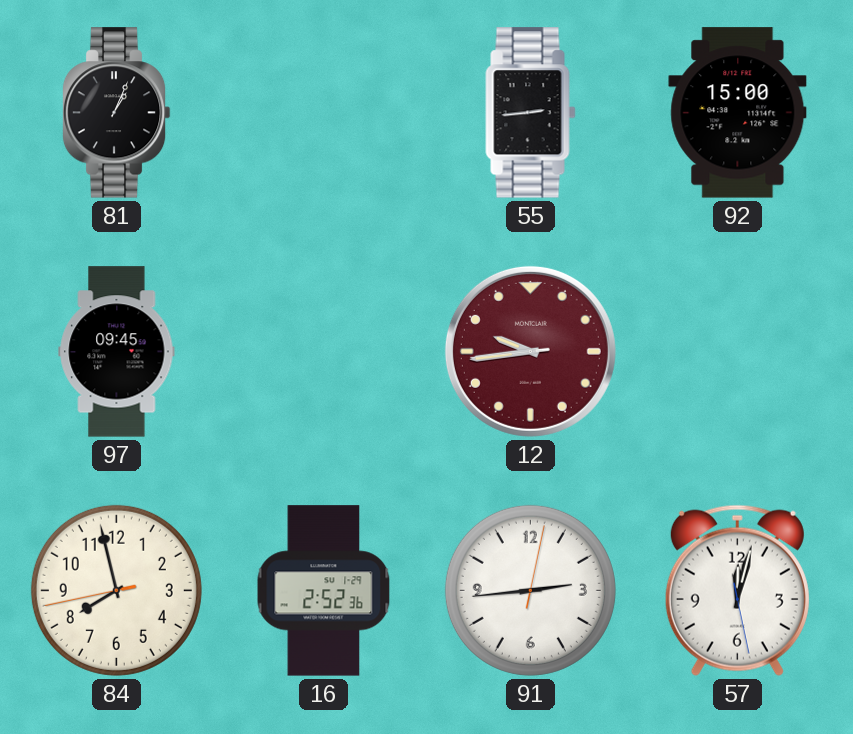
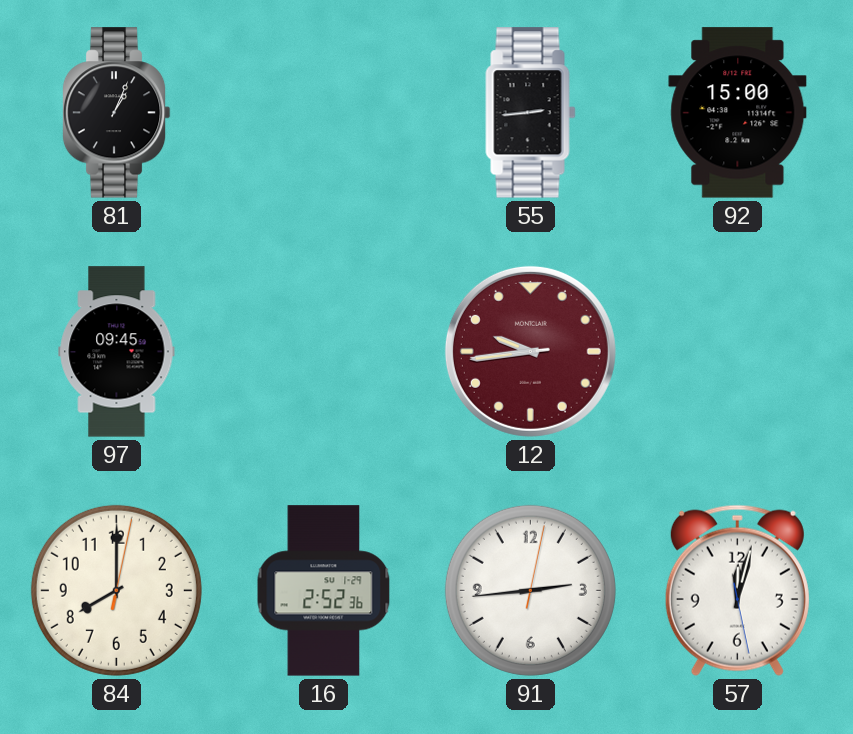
84: 7:57 -> 8:00 (116, 590)
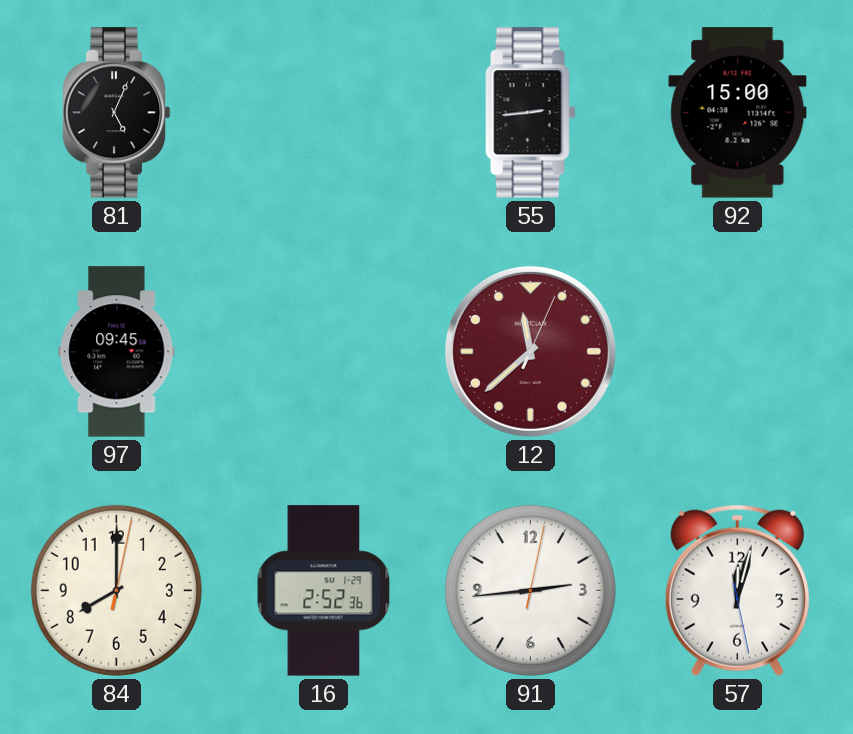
81: 1:04 -> 5:04 (116, 113)
12: 9:43 -> 11:38 (530, 351)
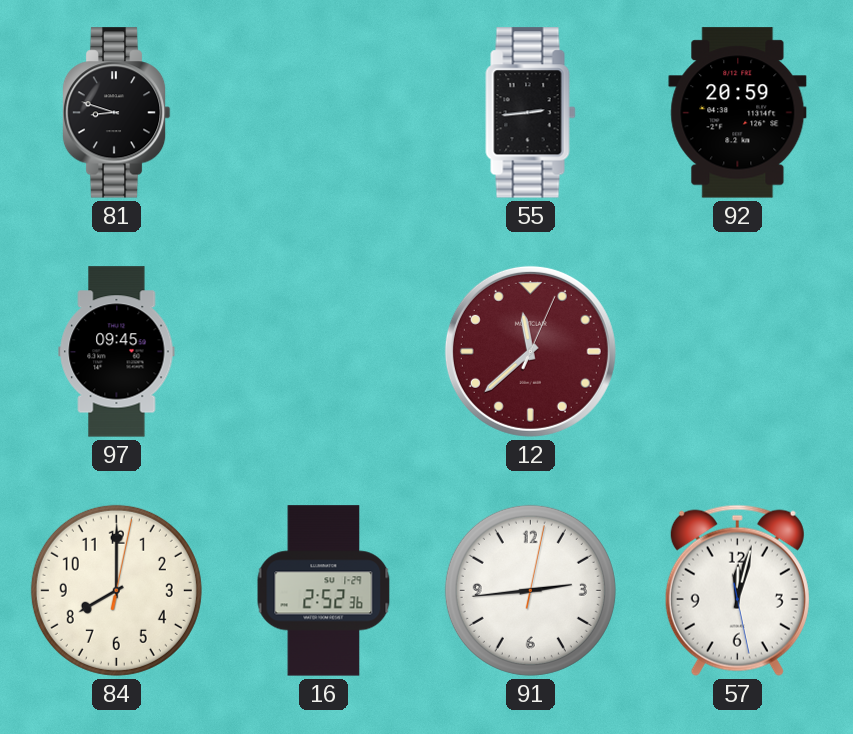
81: 5:04 -> 8:48 (116, 113)
92: 15:00 -> 20:59 (738, 113)
